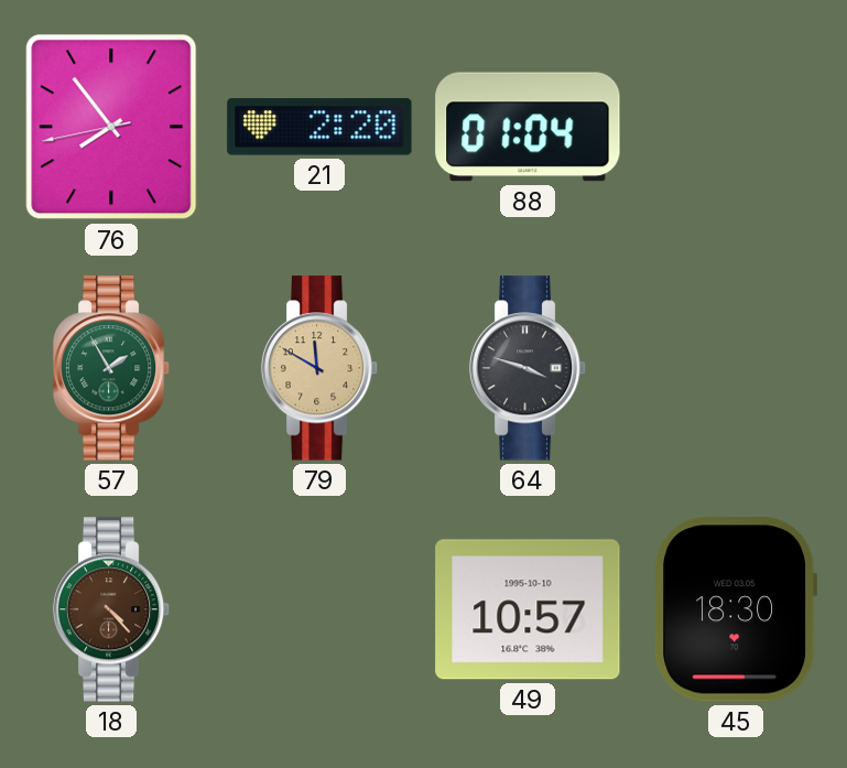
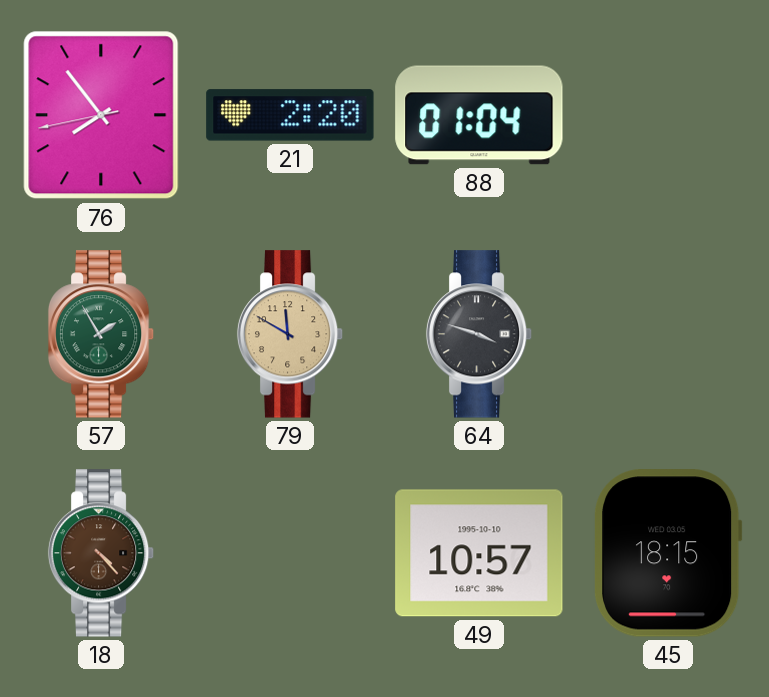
45: 18:30 -> 18:15 (669, 553)
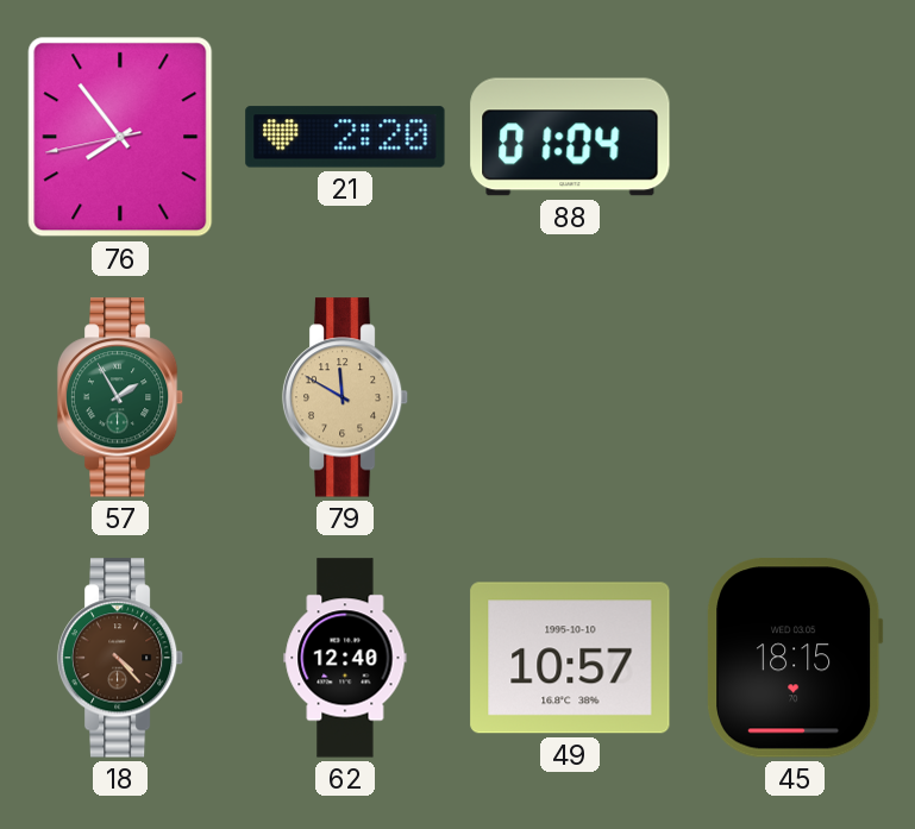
64: 3:48 -> none (479, 334)
62: none -> 12:40 (345, 658)
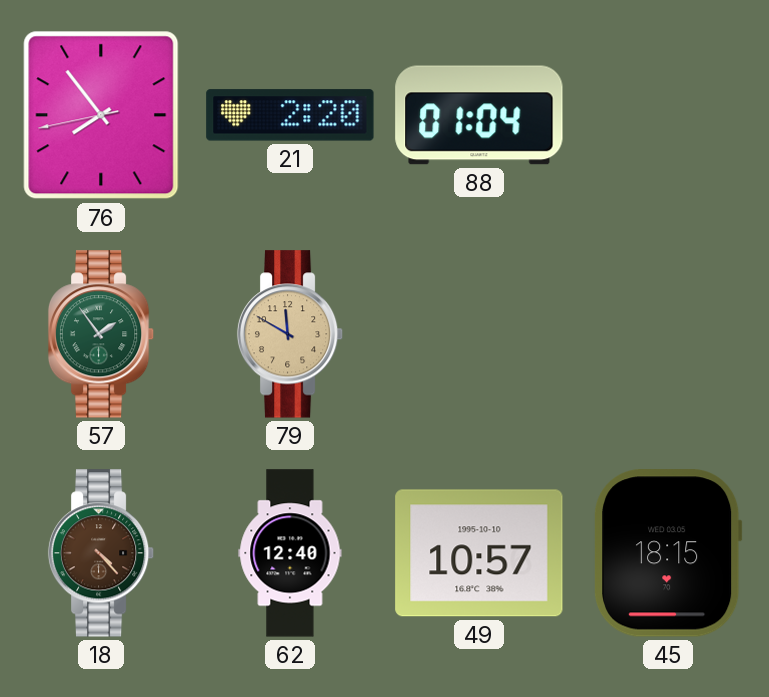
57: 1:55 -> 1:54 (101, 334)
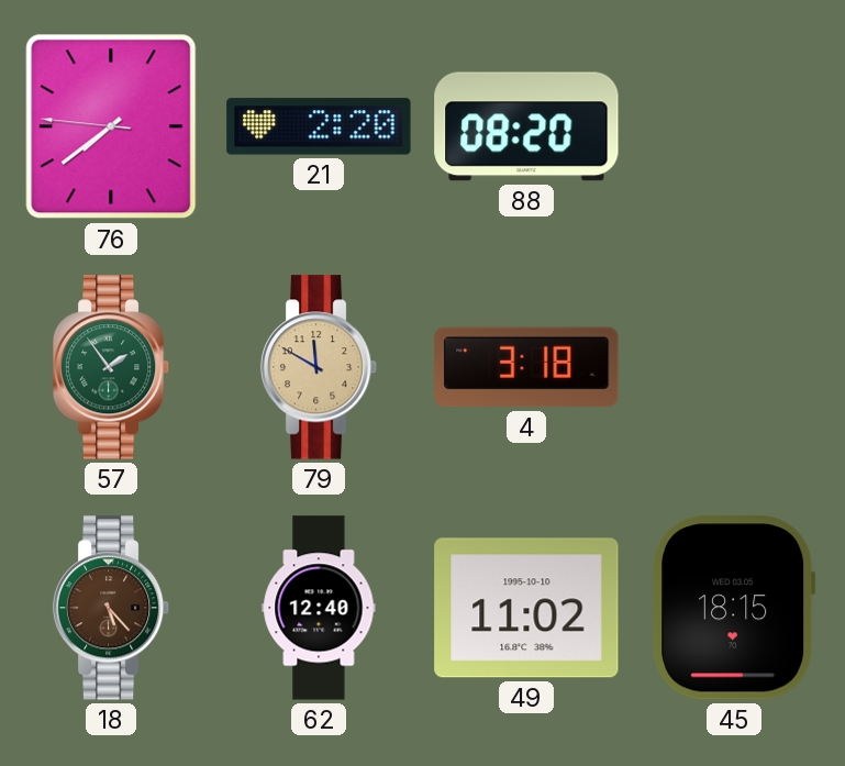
76: 7:53 -> 7:38 (111, 126)
88: 01:04 -> 08:20 (526, 126)
4: none -> 3:18 (526, 367)
18: 4:23 -> 5:23 (111, 608)
49: 10:57 -> 11:02 (526, 608)
